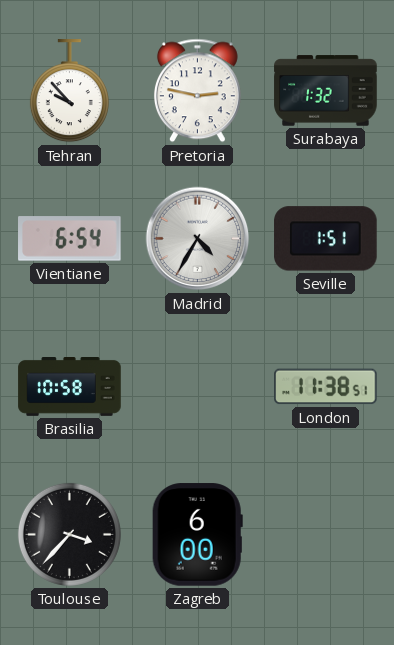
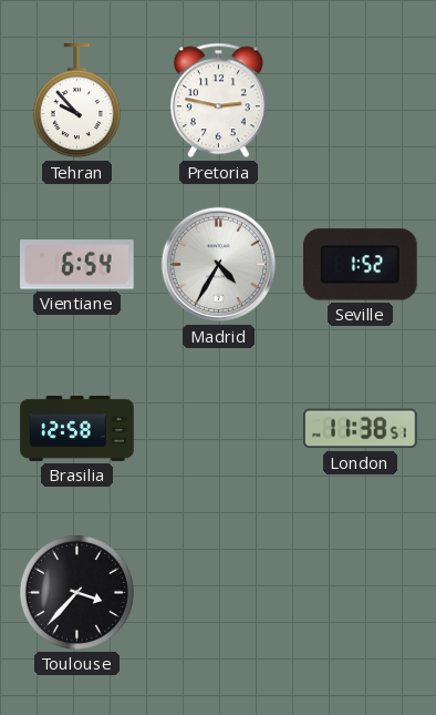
Surabaya: 1:32 -> none (326, 91)
Seville: 1:51 -> 1:52 (361, 265)
Brasilia: 10:58 -> 12:58 (77, 429)
Zagreb: 6:00 -> none (197, 535)
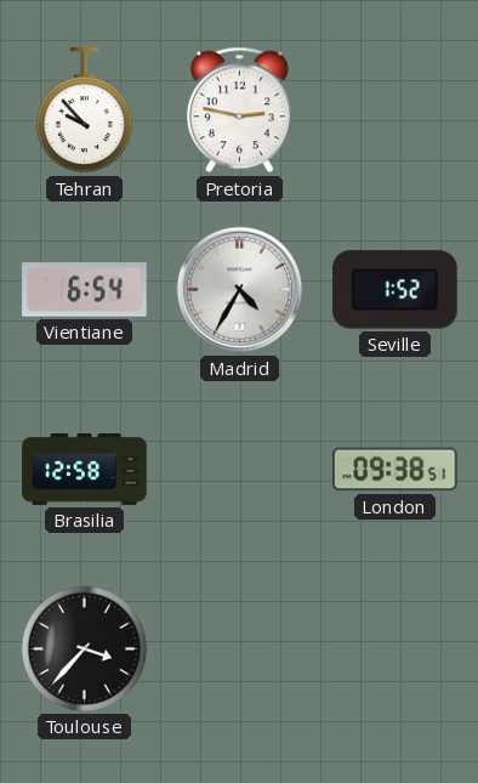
London: 11:38 -> 09:38 (396, 470)
